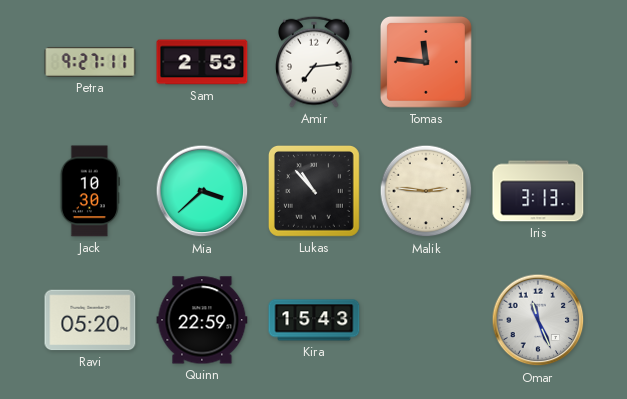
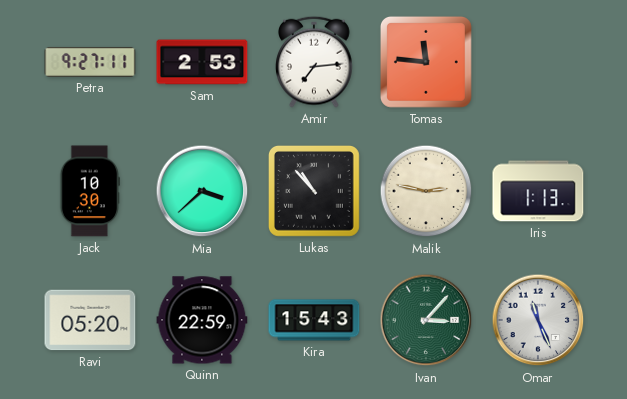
Malik: 2:46 -> 2:47 (426, 191)
Iris: 3:13 -> 1:13 (538, 191)
Ivan: none -> 3:07 (426, 320)
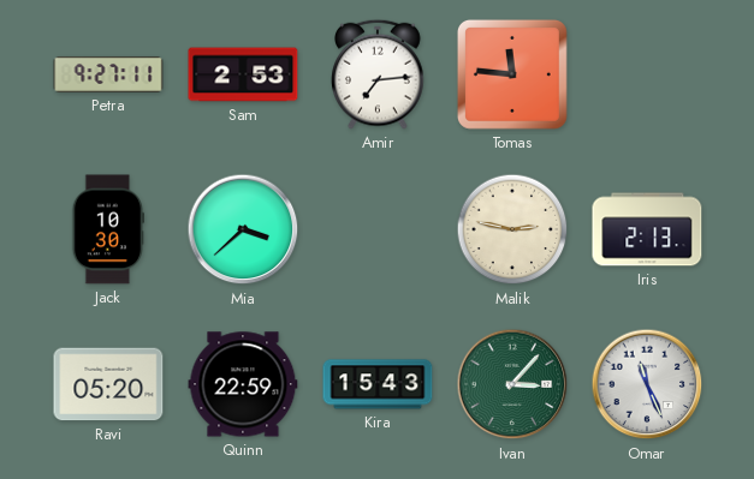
Lukas: 10:53 -> none (314, 191)
Iris: 1:13 -> 2:13 (647, 229)
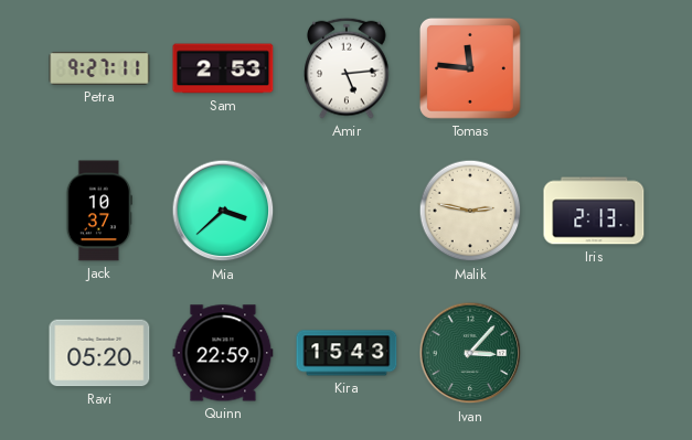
Amir: 7:14 -> 5:14 (347, 68)
Jack: 10:30 -> 10:37 (99, 211)
Omar: 11:26 -> none (647, 384)
